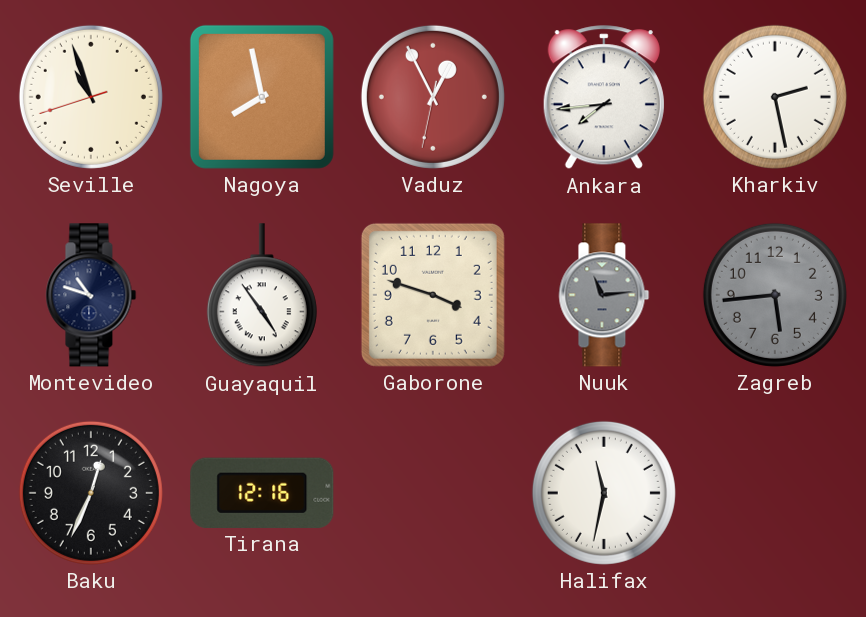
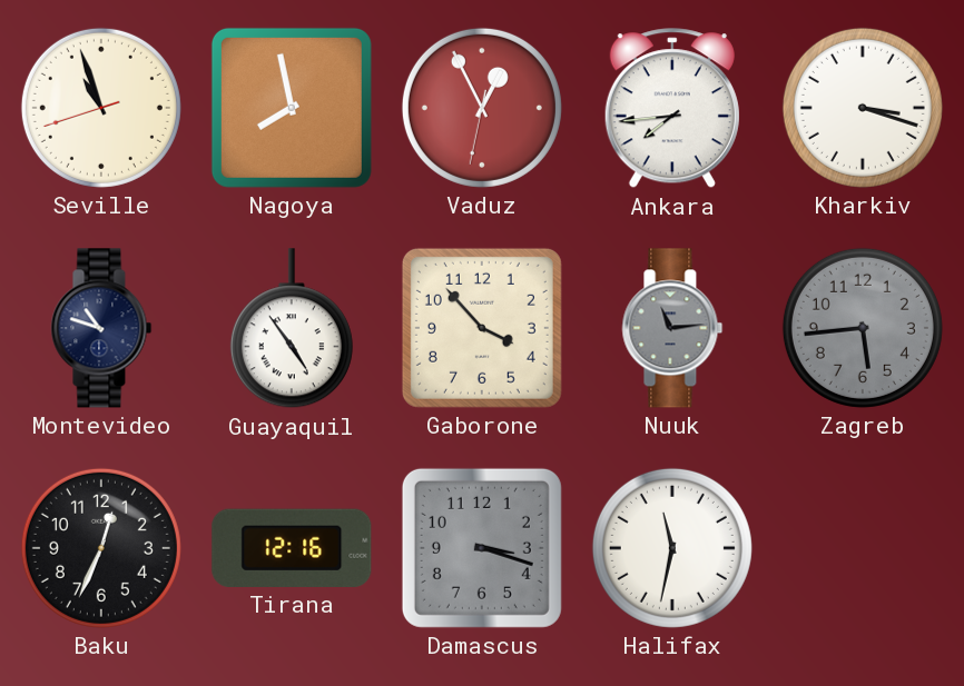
Kharkiv: 2:28 -> 3:18 (863, 108)
Gaborone: 3:48 -> 3:53 (482, 328)
Damascus: none -> 3:18 (482, 548)
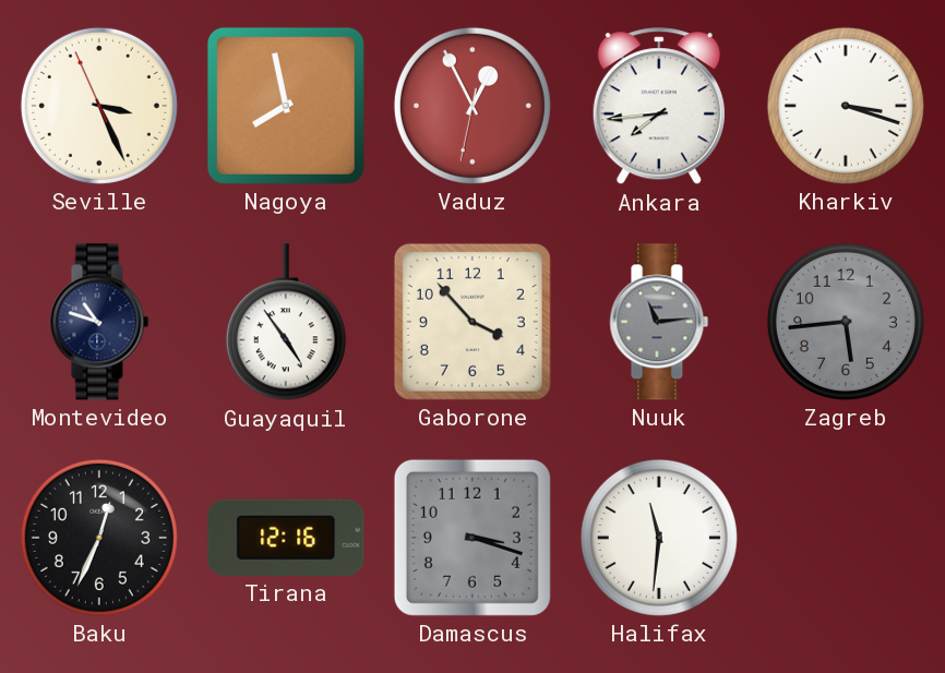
Seville: 10:56 -> 3:25 (99, 106)
Halifax: 11:32 -> 11:31 (659, 538)
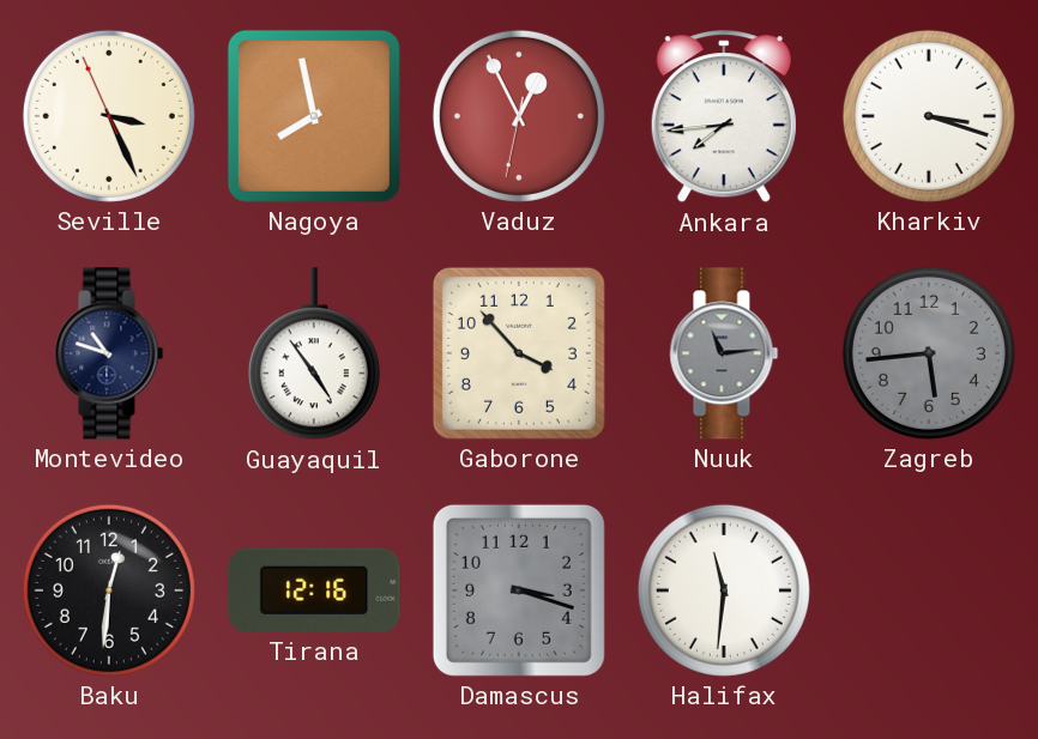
Baku: 12:34 -> 12:31 (109, 590)
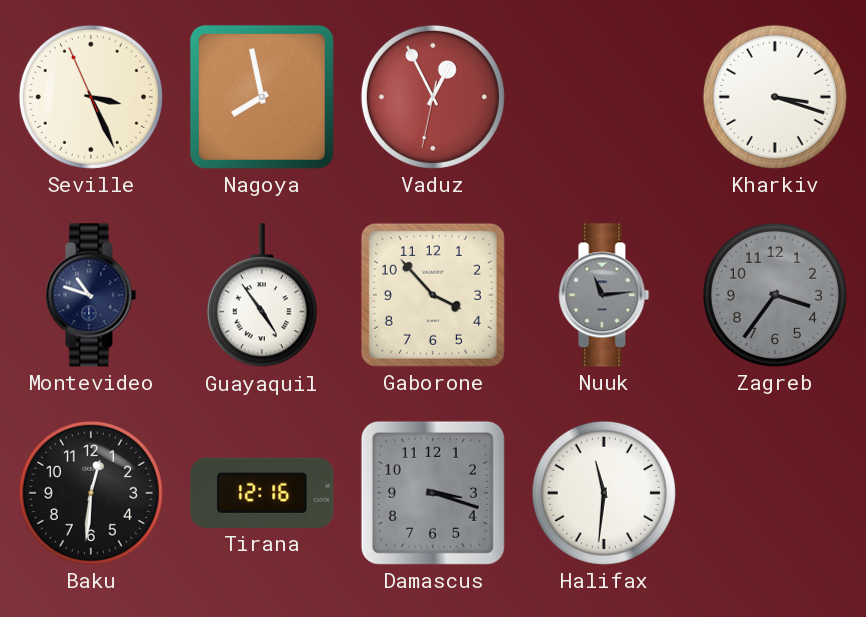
Ankara: 7:44 -> none (724, 117)
Zagreb: 5:44 -> 3:36 (775, 295)
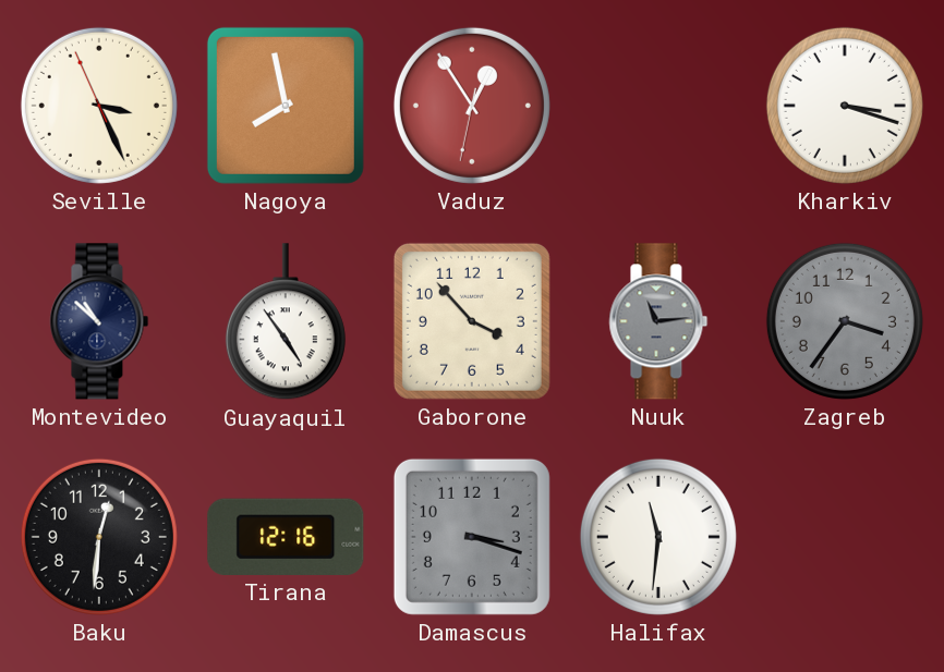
Vaduz: 12:55 -> 12:54 (472, 106)
Montevideo: 10:48 -> 10:52 (99, 321)
